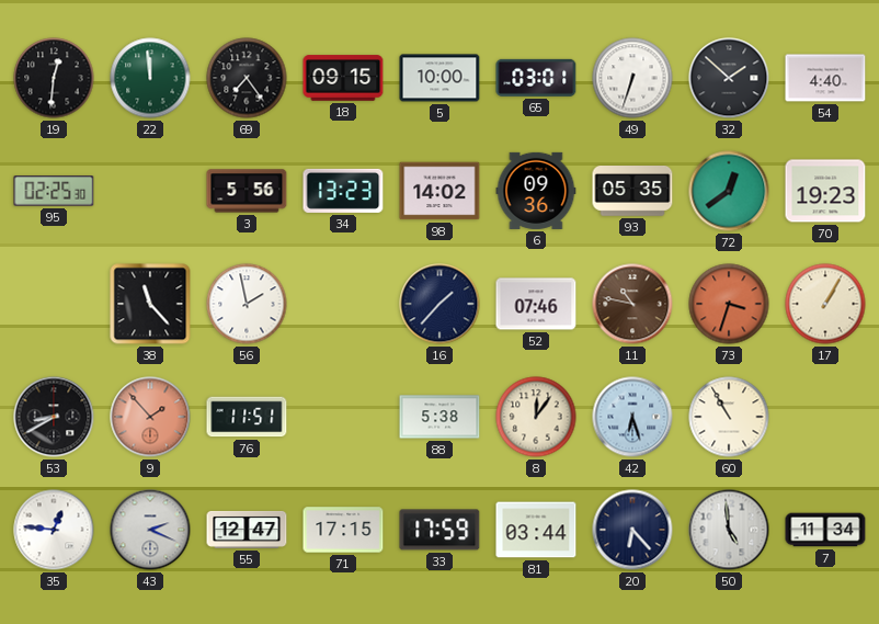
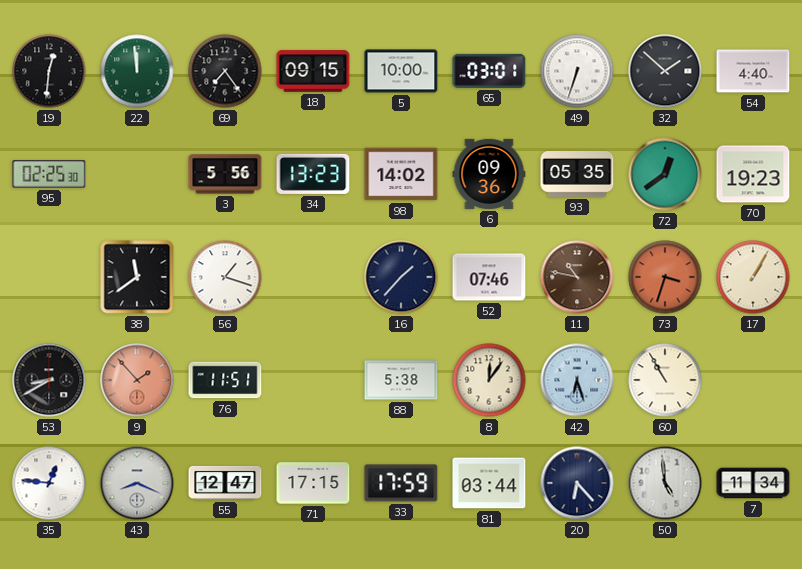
38: 11:23 -> 11:39 (137, 277)
56: 1:58 -> 1:18 (225, 277)
43: 2:19 -> 8:19 (137, 483)
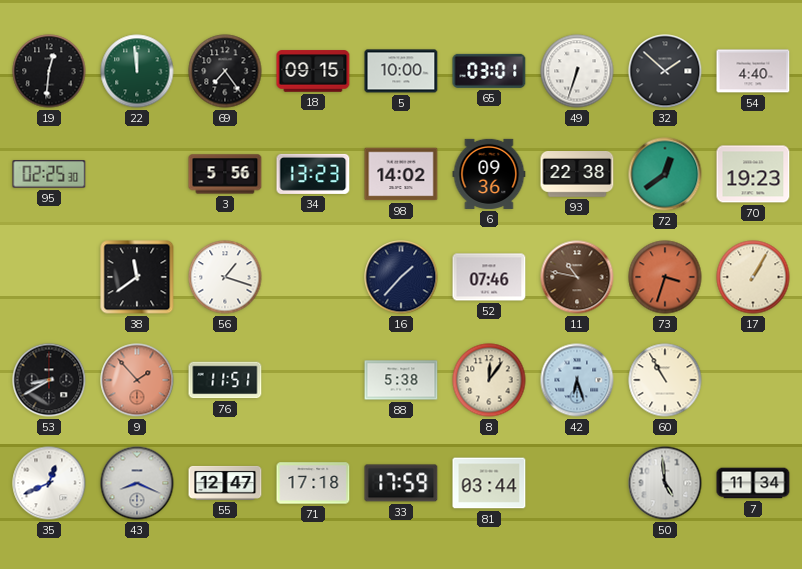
93: 05:35 -> 22:38 (577, 175)
35: 12:46 -> 12:41 (49, 483)
71: 17:15 -> 17:18 (313, 483)
20: 6:23 -> none (577, 483)
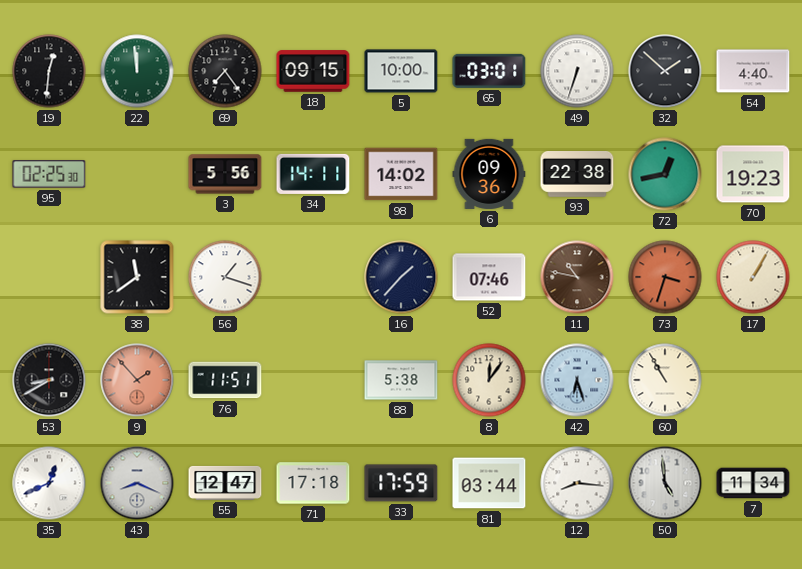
34: 13:23 -> 14:11 (313, 174)
72: 12:39 -> 12:43 (665, 174)
12: none -> 8:16 (577, 483)
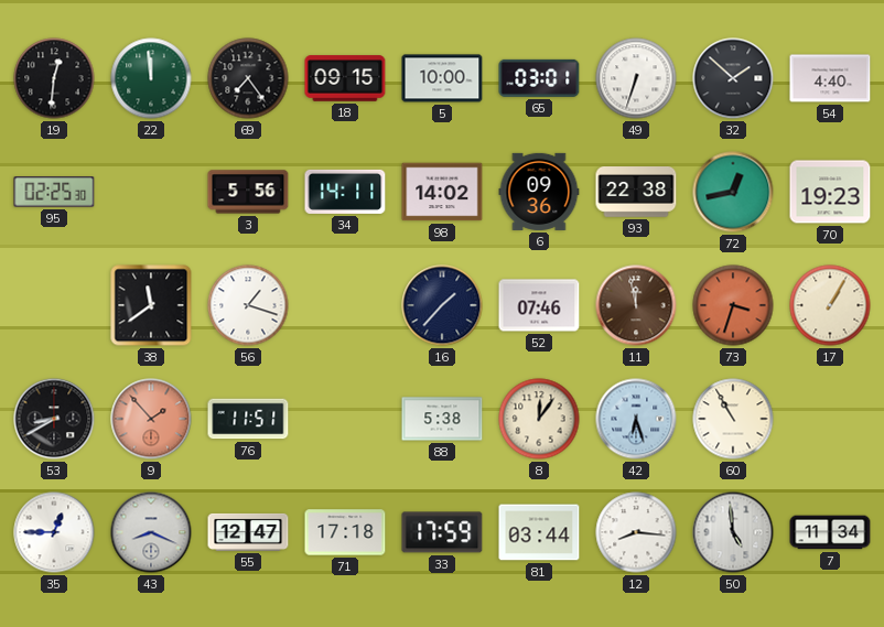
11: 10:47 -> 11:58 (636, 305)
35: 12:41 -> 12:45 (54, 532)
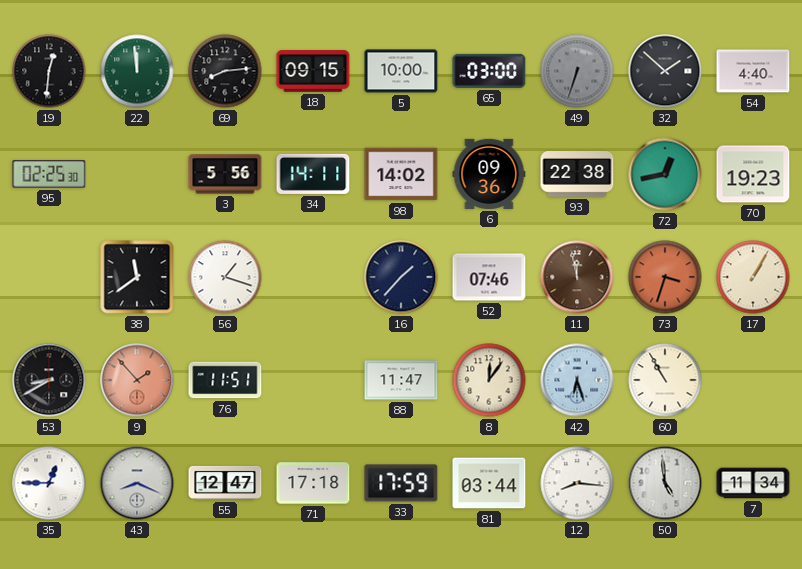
69: 7:24 -> 8:14 (225, 71)
65: 03:01 -> 03:00 (489, 71)
49 dial: white -> grey (577, 71)
88: 5:38 -> 11:47 (401, 380)
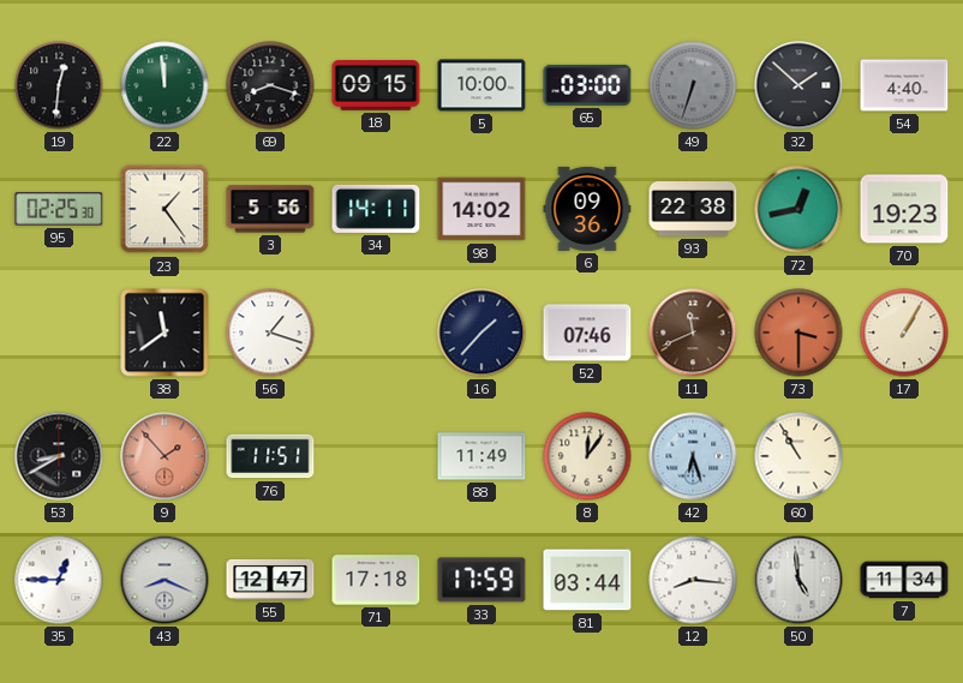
69: 8:14 -> 8:18 (270, 85)
23: none -> 1:24 (165, 209)
11: 11:58 -> 11:41 (693, 332)
73: 3:33 -> 3:30 (798, 332)
88: 11:47 -> 11:49 (481, 456)
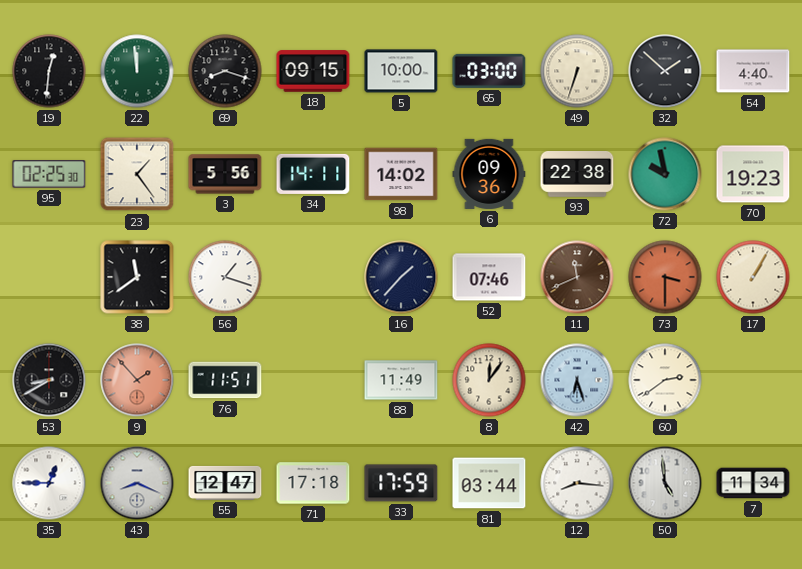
49 dial: grey -> cream (577, 71)
72: 12:43 -> 9:58 (665, 174)
60: 10:55 -> 2:39 (665, 380)
